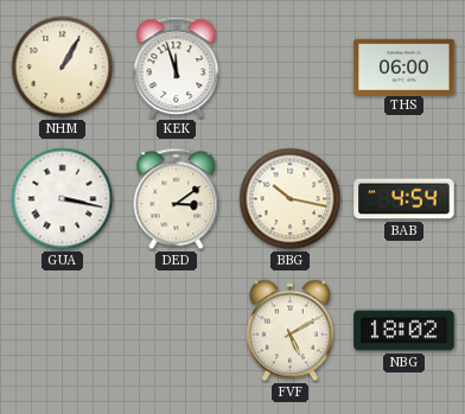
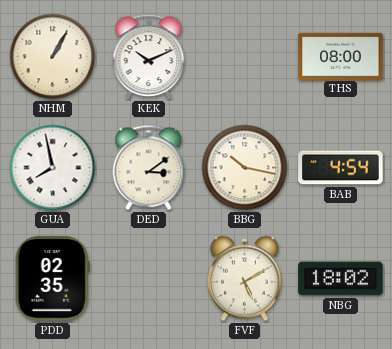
KEK: 11:57 -> 10:11 (149, 57)
THS: 06:00 -> 08:00 (341, 56)
GUA: 3:17 -> 7:58 (53, 168)
PDD: none -> 02:35 (52, 279)
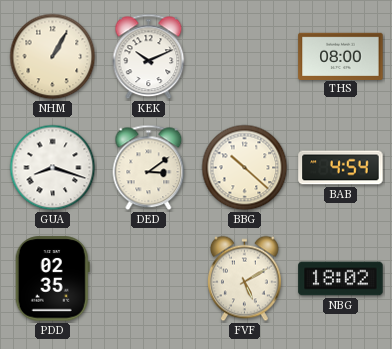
GUA: 7:58 -> 8:18 (53, 168)
BBG: 10:17 -> 10:22 (245, 168)
